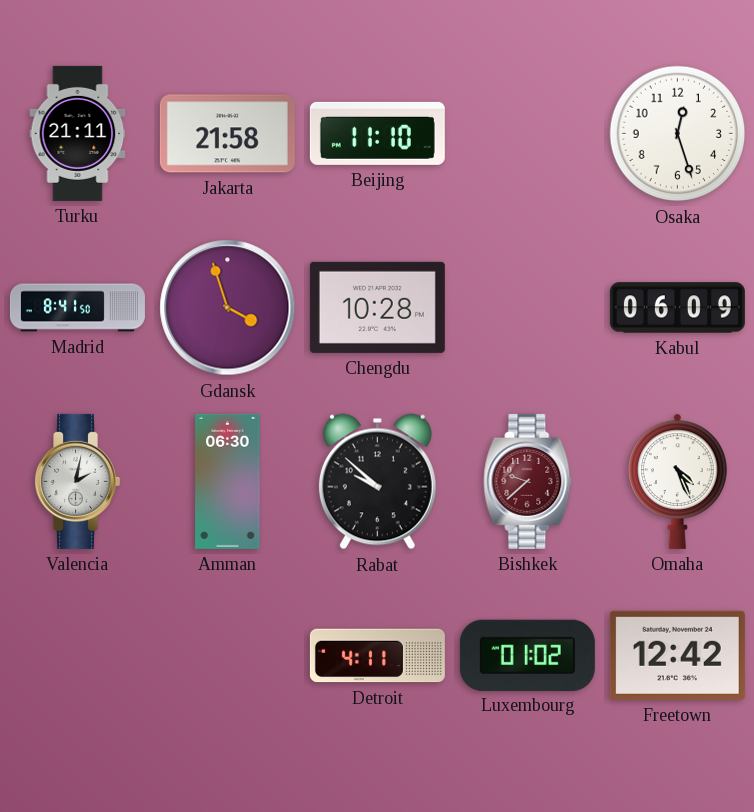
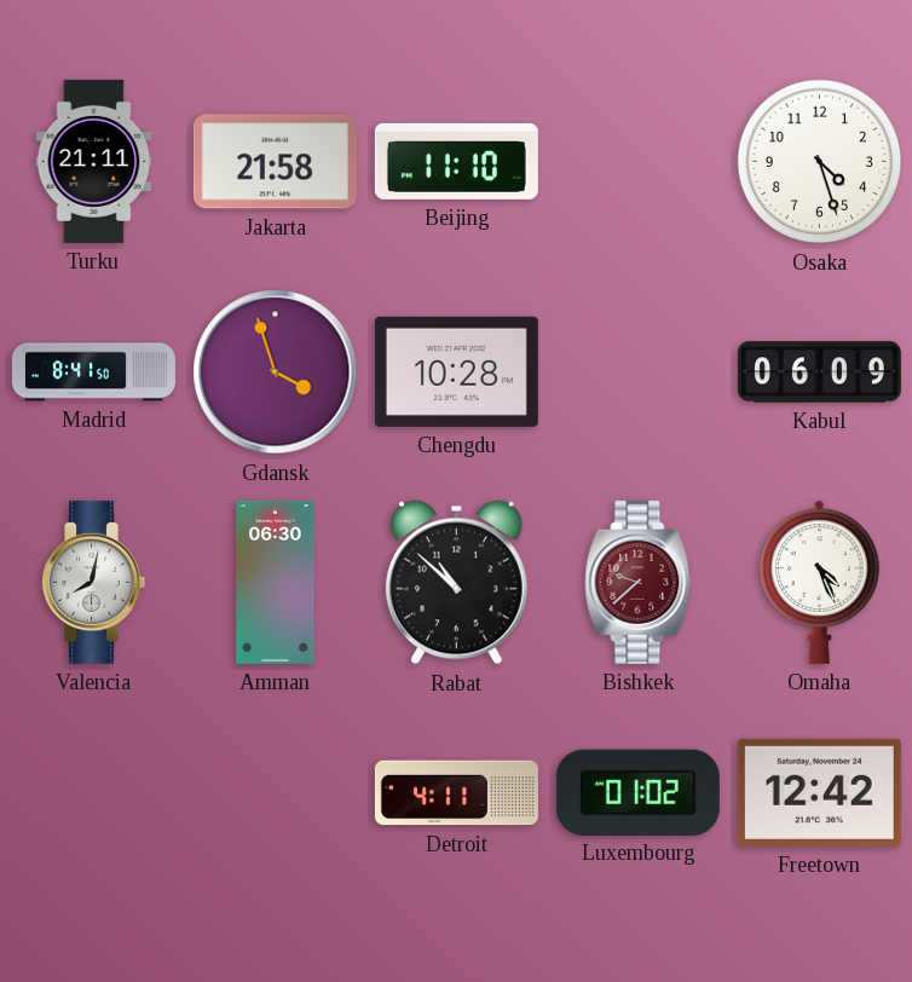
Osaka: 12:27 -> 4:27 (820, 162)
Valencia: 2:02 -> 8:02 (93, 582)
Rabat: 9:52 -> 10:52 (456, 583)
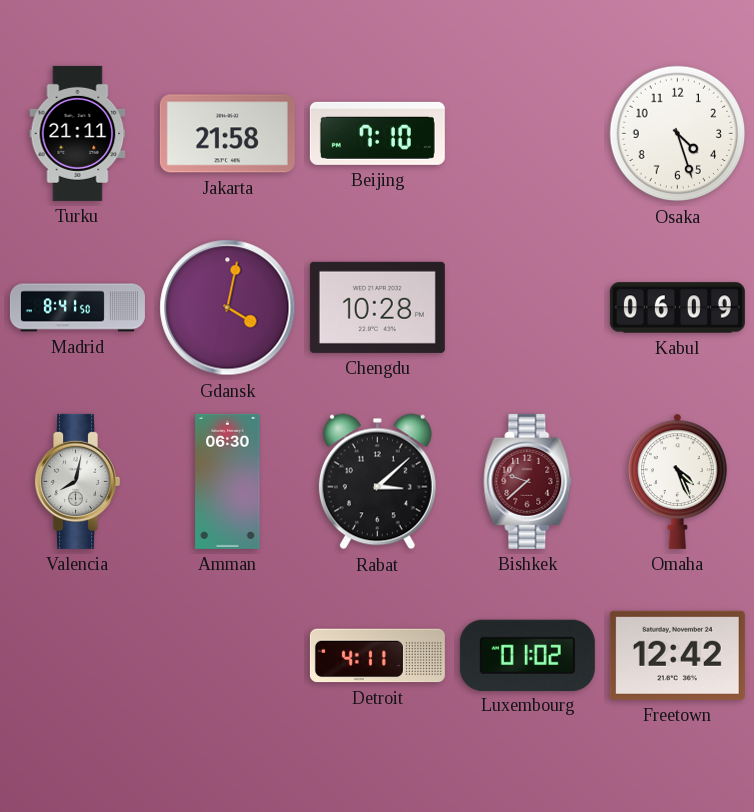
Beijing: 11:10 -> 7:10 (377, 133)
Gdansk: 3:57 -> 4:02 (228, 308)
Rabat: 10:52 -> 3:08 (377, 482)
